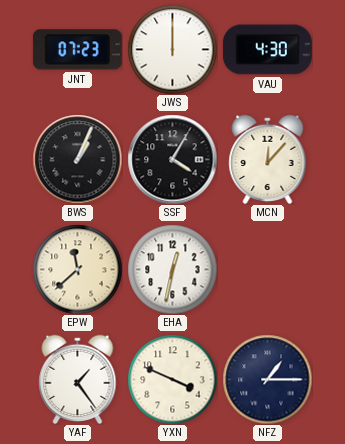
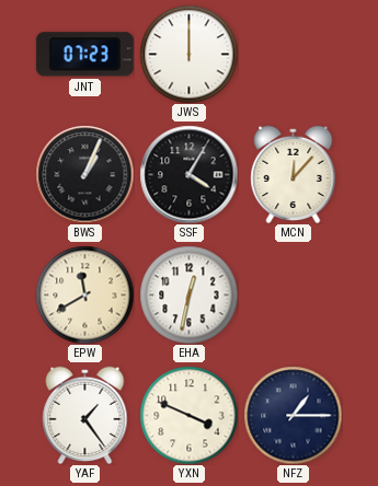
VAU: 4:30 -> none (267, 50)
EPW: 11:38 -> 11:40 (84, 294)
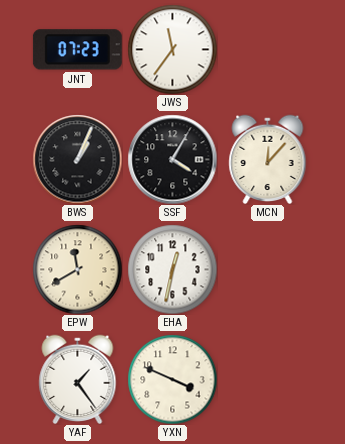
JWS: 12:00 -> 11:36 (172, 49)
NFZ: 1:15 -> none (293, 415)
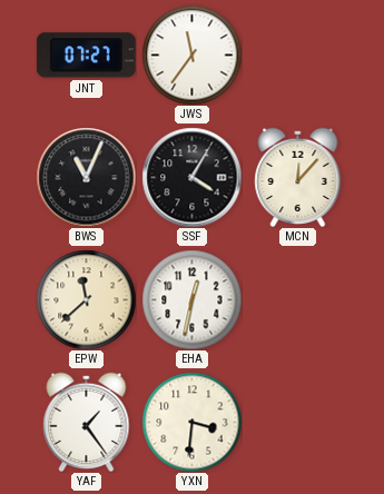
JNT: 07:23 -> 07:27 (86, 56)
BWS: 1:04 -> 11:04 (86, 177)
EPW: 11:40 -> 11:38 (86, 299)
YXN: 3:49 -> 3:31 (191, 422)
